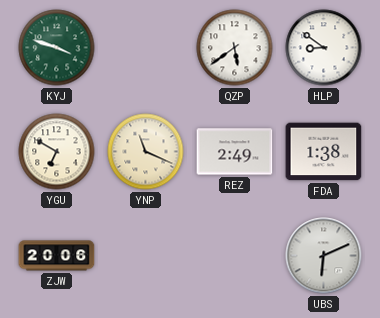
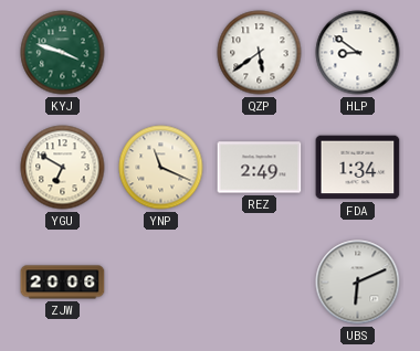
FDA: 1:38 -> 1:34 (358, 168)
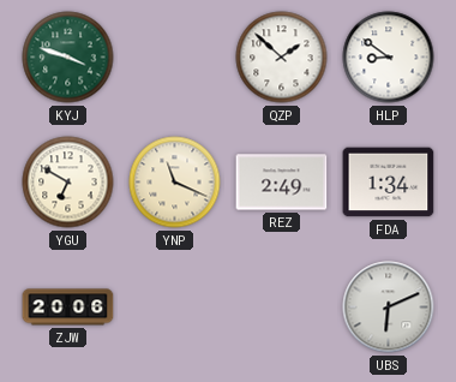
QZP: 5:39 -> 1:52 (282, 58)
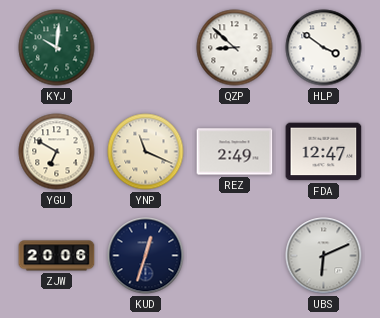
KYJ: 3:48 -> 10:01 (57, 48)
QZP: 1:52 -> 8:52 (235, 48)
HLP: 8:51 -> 3:51 (324, 48)
FDA: 1:34 -> 12:47 (324, 152)
KUD: none -> 12:33 (146, 256)
